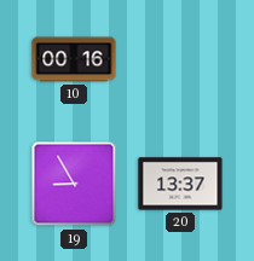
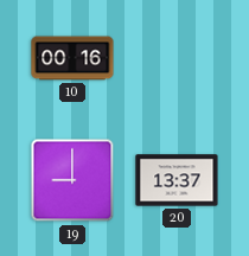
19: 8:55 -> 9:00 (72, 180)
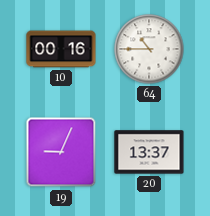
64: none -> 10:45 (149, 49)
19: 9:00 -> 9:04 (61, 152)
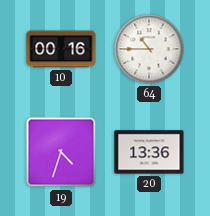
19: 9:04 -> 4:33 (61, 152)
20: 13:37 -> 13:36 (149, 152)
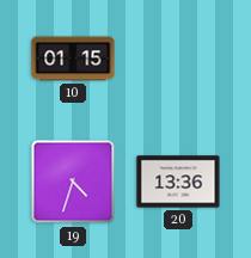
10: 00:16 -> 01:15 (73, 59)
64: 10:45 -> none (149, 49)
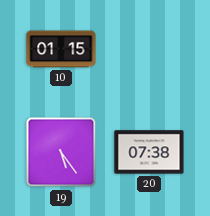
19: 4:33 -> 5:24 (61, 152)
20: 13:36 -> 07:38 (149, 152)
